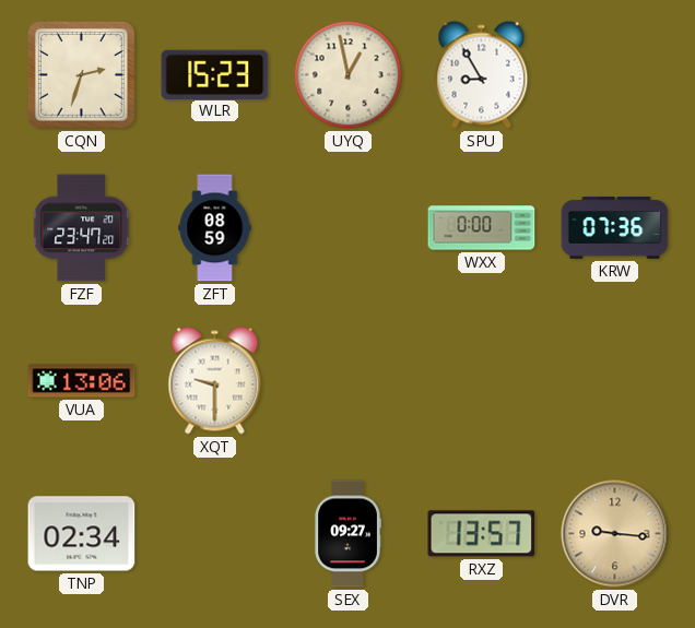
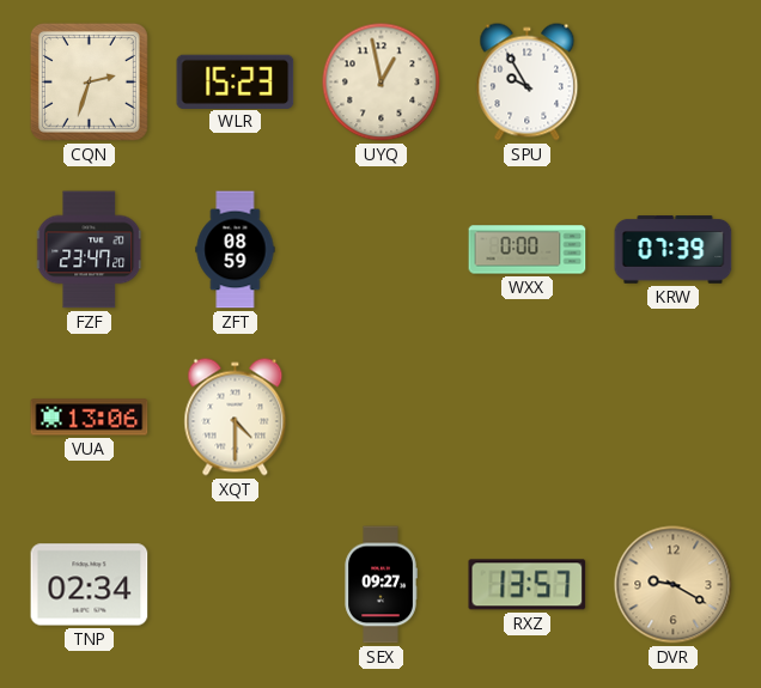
SPU: 8:55 -> 9:55 (528, 83)
KRW: 07:36 -> 07:39 (674, 250)
XQT: 9:30 -> 4:30 (236, 418)
DVR: 9:16 -> 9:20 (674, 585)
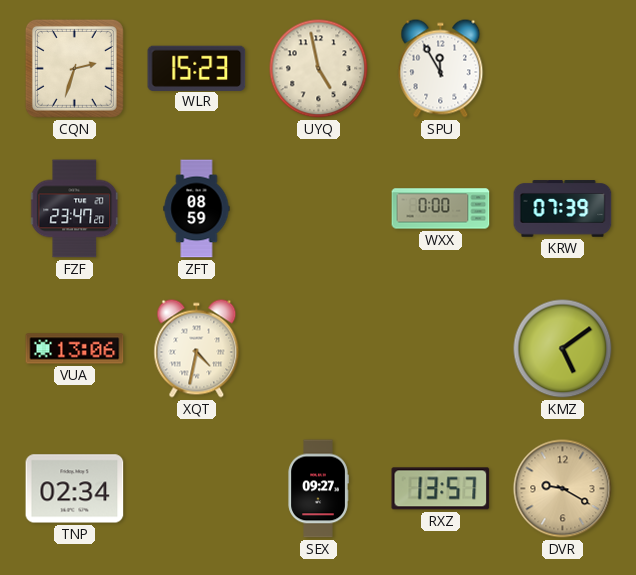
UYQ: 12:58 -> 4:58 (319, 69)
SPU: 9:55 -> 11:55 (441, 69)
XQT: 4:30 -> 4:32 (197, 349)
KMZ: none -> 5:09 (563, 349)
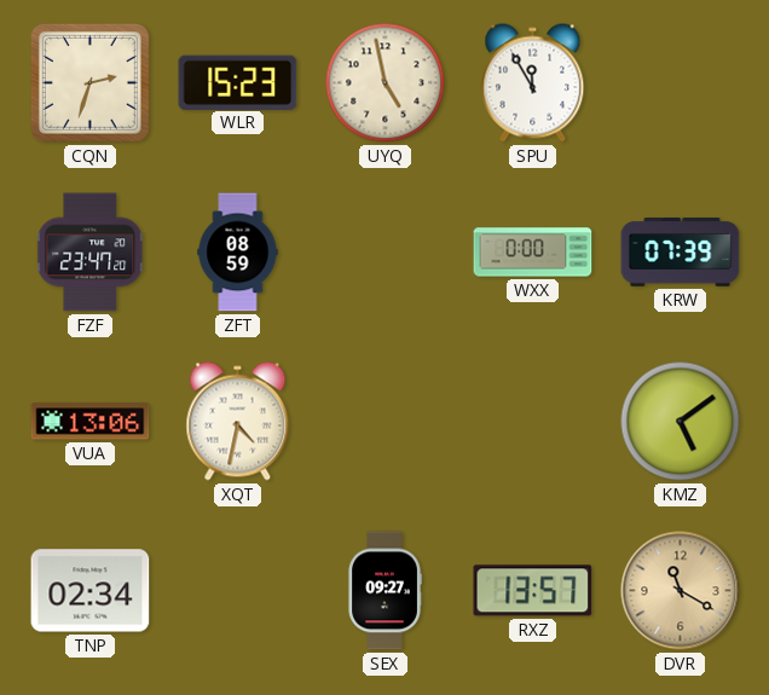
DVR: 9:20 -> 11:20 (681, 591)
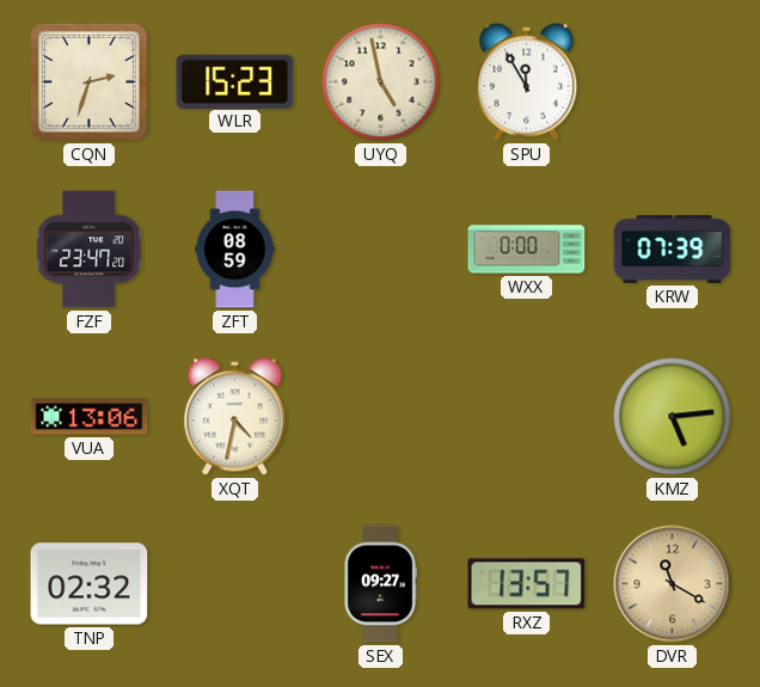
KMZ: 5:09 -> 5:14 (673, 417)
TNP: 02:34 -> 02:32 (90, 584)
